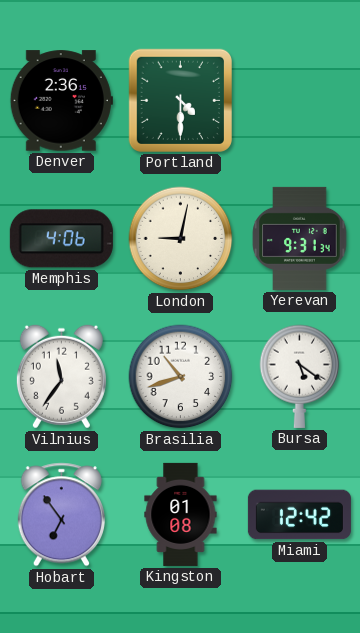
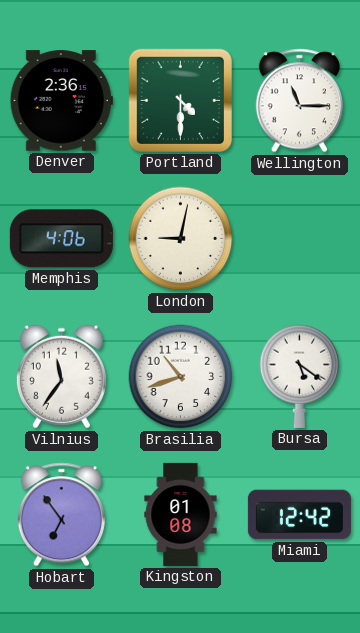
Wellington: none -> 11:15 (299, 101)
Yerevan: 9:31 -> none (300, 238)
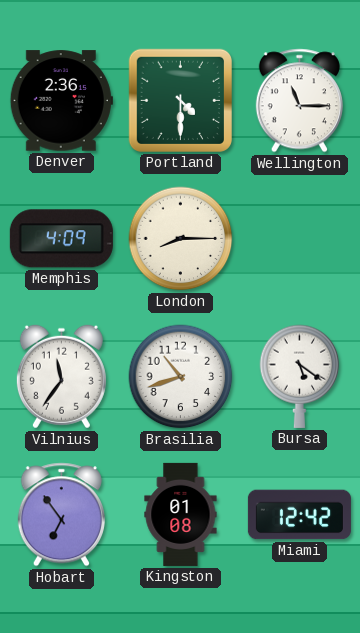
Memphis: 4:06 -> 4:09 (61, 239)
London: 9:02 -> 8:15 (181, 239)
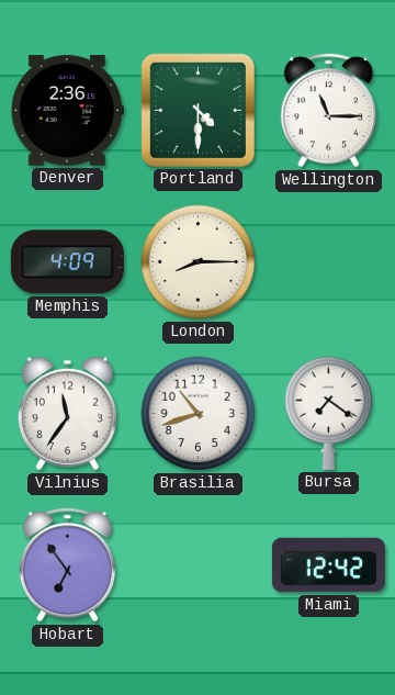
Bursa: 5:21 -> 7:21 (329, 413)
Kingston: 01:08 -> none (181, 514)
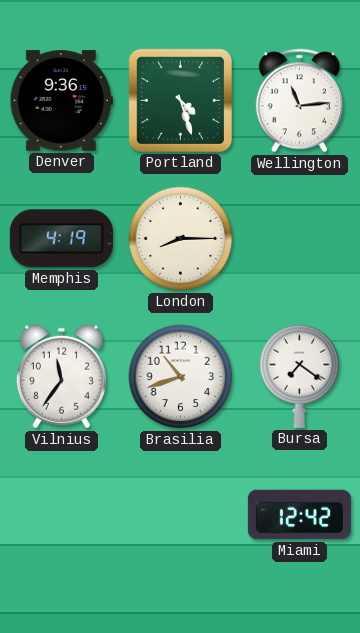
Denver: 2:36 -> 9:36 (61, 101)
Portland: 4:30 -> 4:27 (180, 100)
Wellington: 11:15 -> 11:14 (299, 101)
Memphis: 4:09 -> 4:19 (61, 239)
Hobart: 6:54 -> none (67, 565)
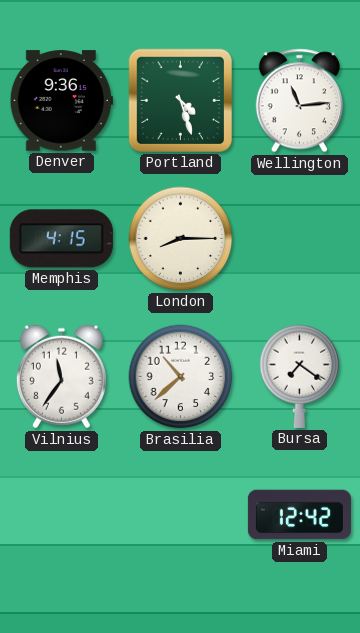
Memphis: 4:19 -> 4:15 (61, 239)
Brasilia: 10:42 -> 10:38 (181, 377)
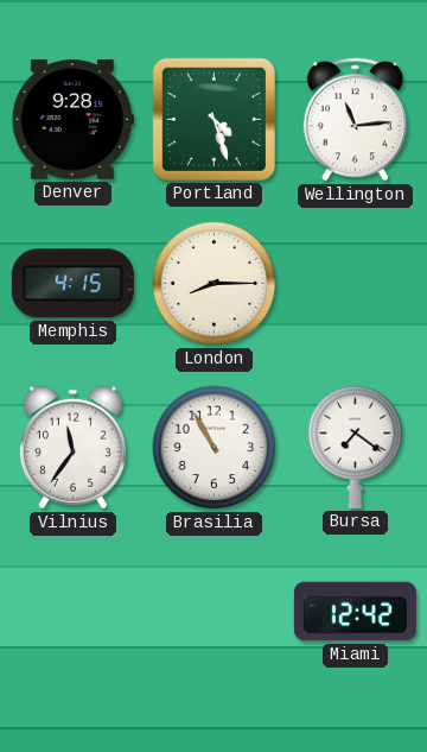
Denver: 9:36 -> 9:28 (72, 120)
Brasilia: 10:38 -> 10:55 (215, 448)
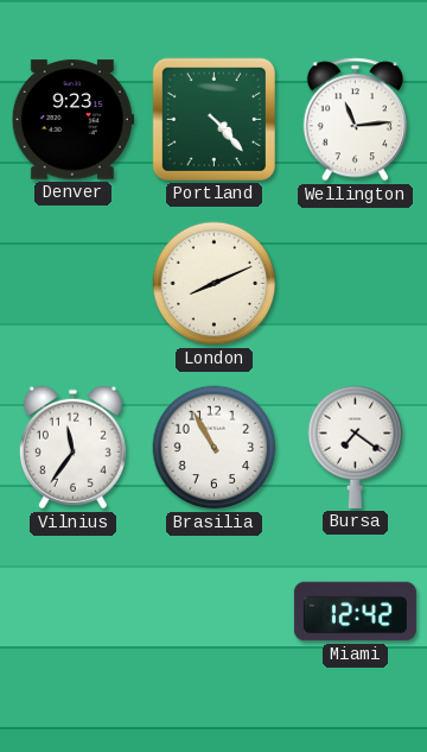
Denver: 9:28 -> 9:23 (72, 120)
Portland: 4:27 -> 4:23 (213, 119)
Memphis: 4:15 -> none (72, 284)
London: 8:15 -> 8:11 (215, 284)
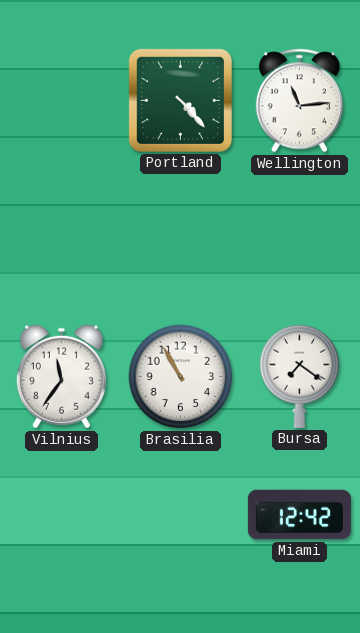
Denver: 9:23 -> none (72, 120)
London: 8:11 -> none (215, 284)
